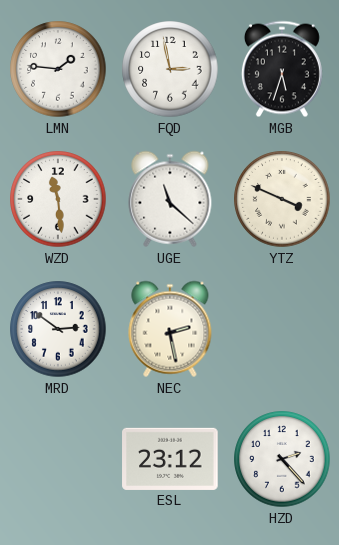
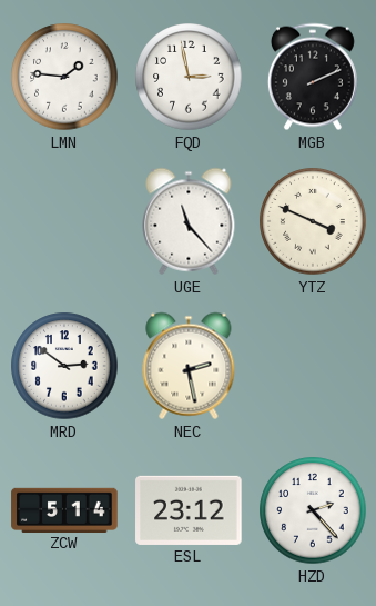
MGB: 5:33 -> 2:11 (313, 77)
WZD: 11:29 -> none (58, 199)
UGE: 11:22 -> 11:23 (189, 221)
ZCW: none -> 5:14 (64, 509)
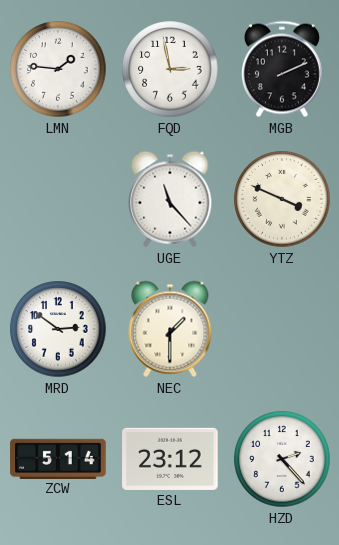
NEC: 2:28 -> 1:30 (170, 329)
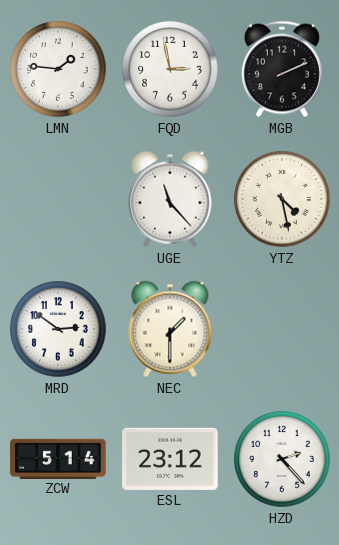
YTZ: 3:49 -> 4:28 (282, 199)
